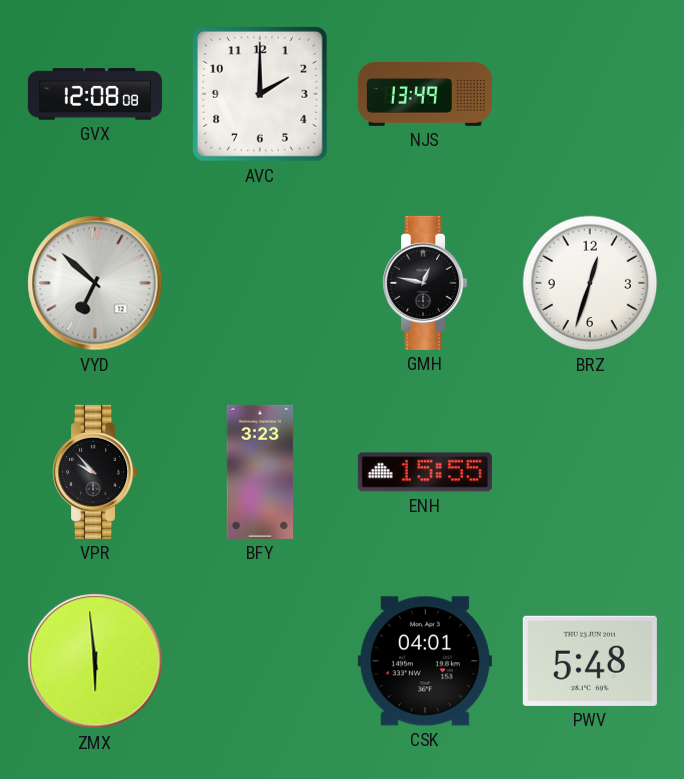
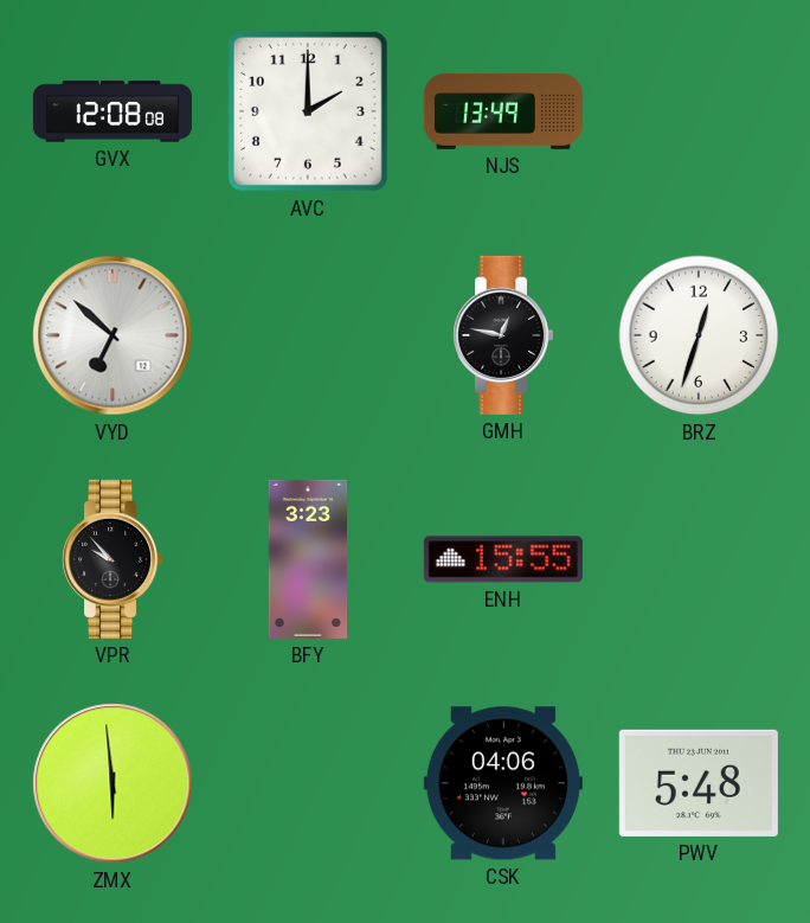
CSK: 04:01 -> 04:06 (503, 783)
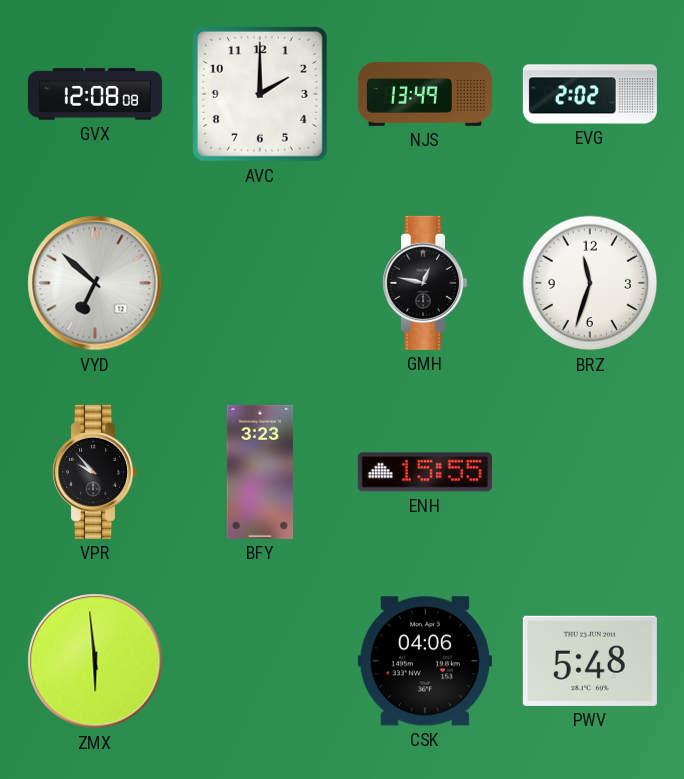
EVG: none -> 2:02 (590, 94)
BRZ: 12:33 -> 11:33 (590, 283)
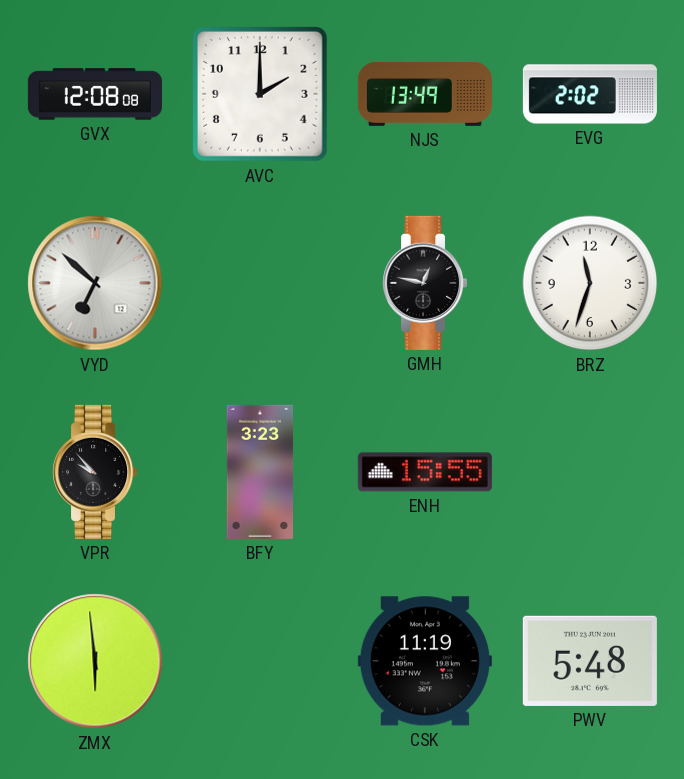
CSK: 04:06 -> 11:19 (425, 661)
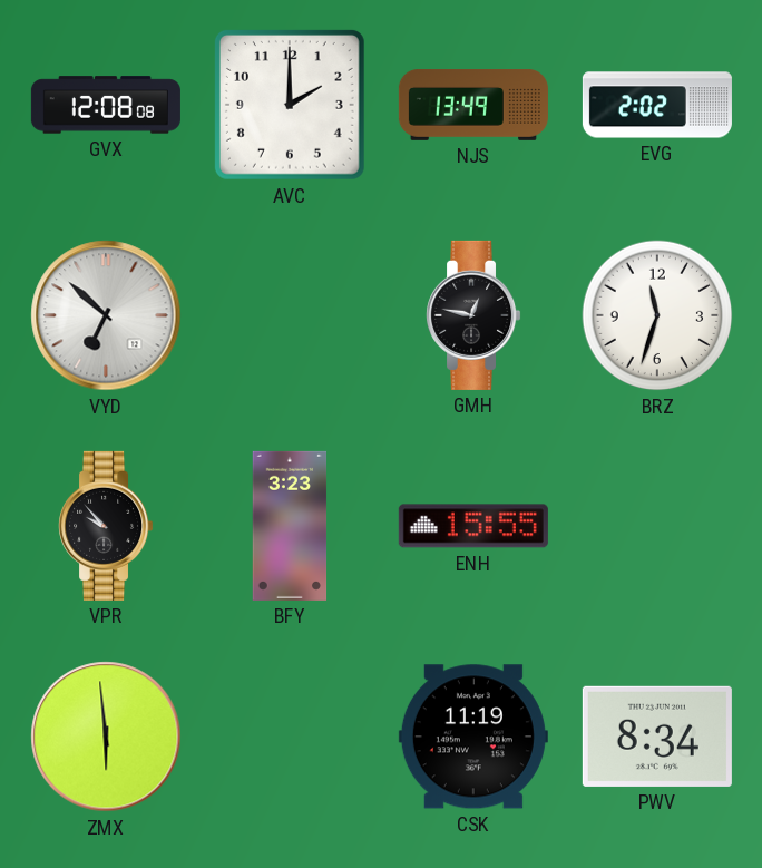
PWV: 5:48 -> 8:34 (657, 737)
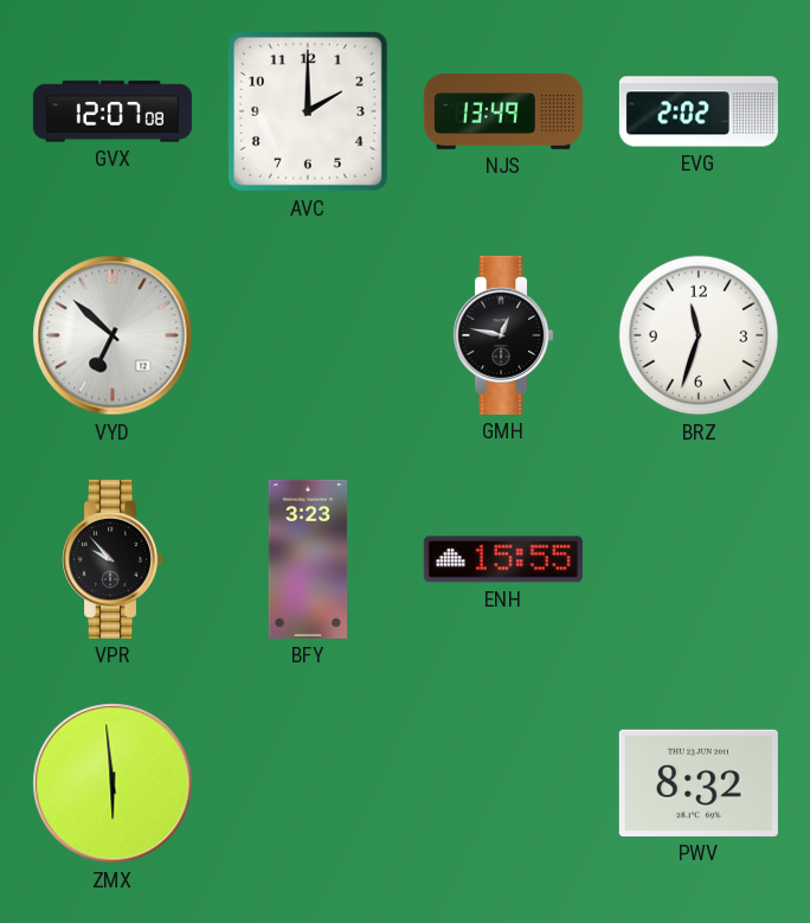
GVX: 12:08 -> 12:07 (112, 111)
CSK: 11:19 -> none (473, 737)
PWV: 8:34 -> 8:32 (699, 783)
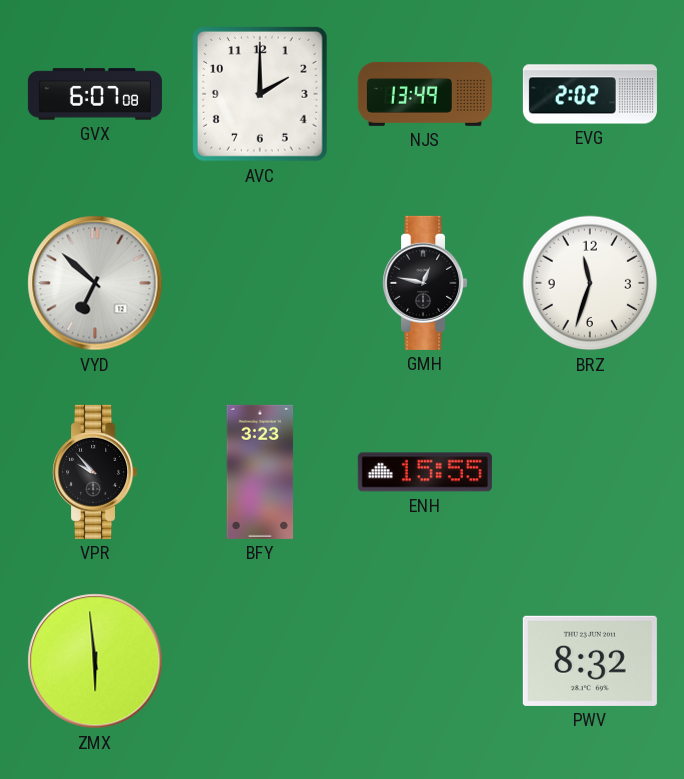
GVX: 12:07 -> 6:07 (95, 94)
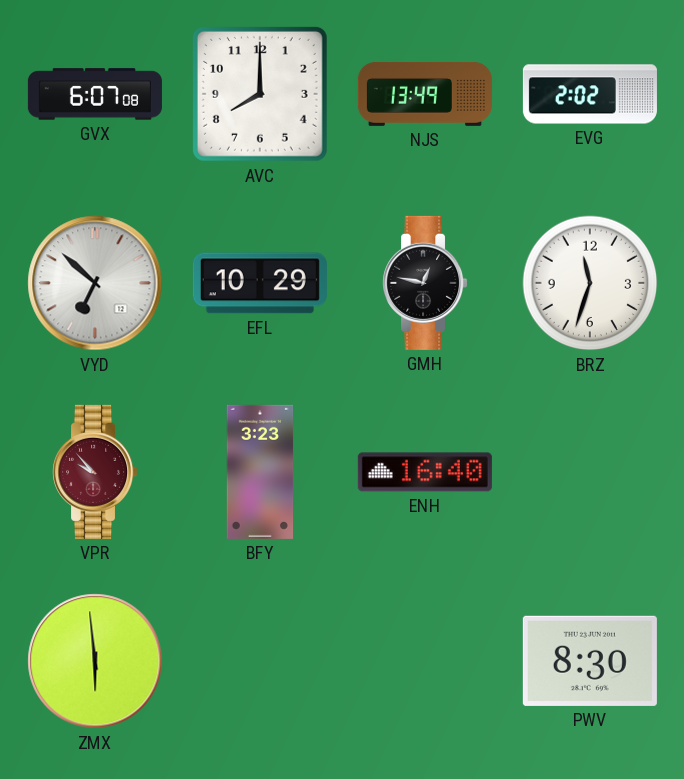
AVC: 2:00 -> 8:00 (260, 94)
EFL: none -> 10:29 (260, 283)
VPR dial: black -> burgundy (95, 472)
ENH: 15:55 -> 16:40 (425, 472)
PWV: 8:32 -> 8:30 (590, 661)
